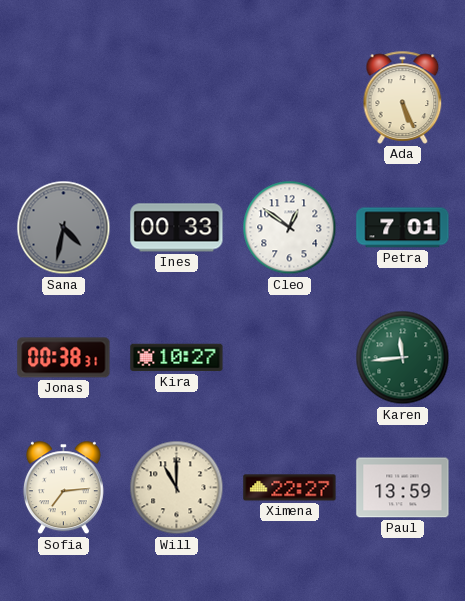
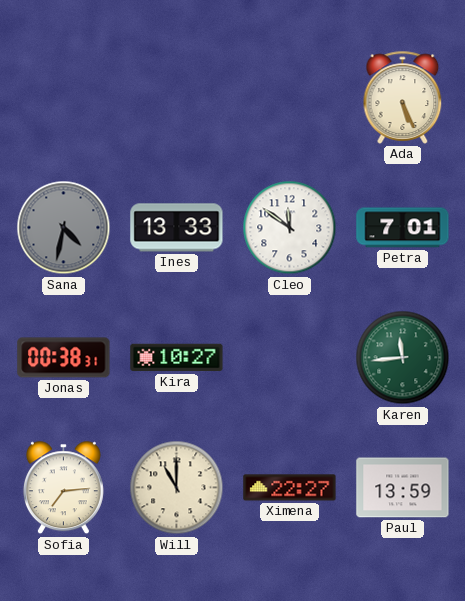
Ines: 00:33 -> 13:33 (177, 228)
Cleo: 12:51 -> 11:51 (290, 228)
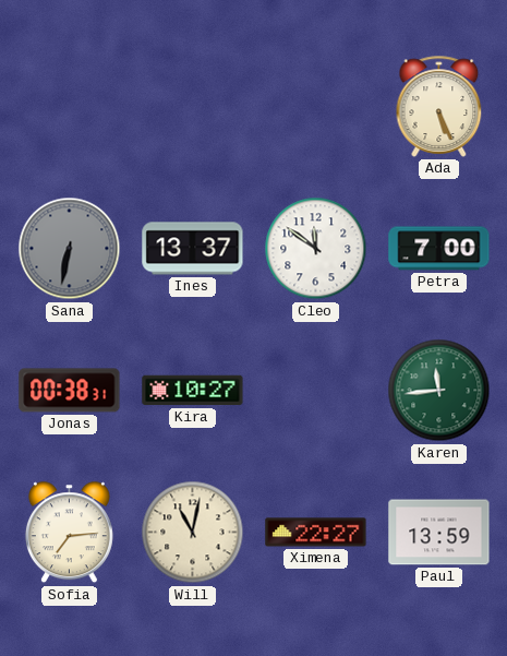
Sana: 4:32 -> 6:32 (70, 249)
Ines: 13:33 -> 13:37 (193, 249)
Petra: 7:01 -> 7:00 (439, 249)
Will: 11:00 -> 11:02 (193, 533)
